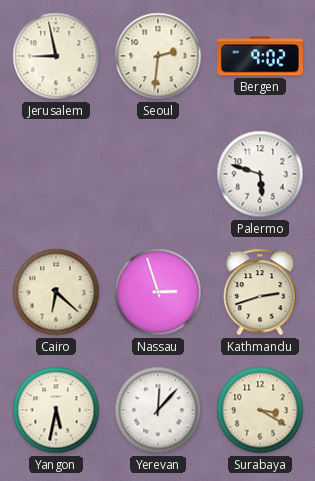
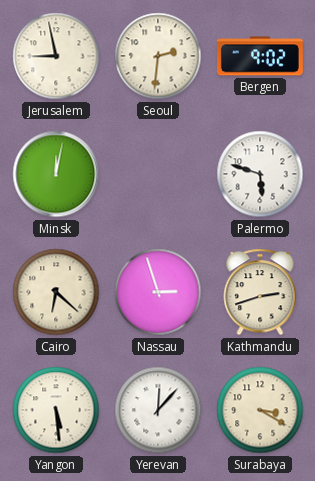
Minsk: none -> 12:02 (56, 174)
Yangon: 5:32 -> 5:29 (56, 410)
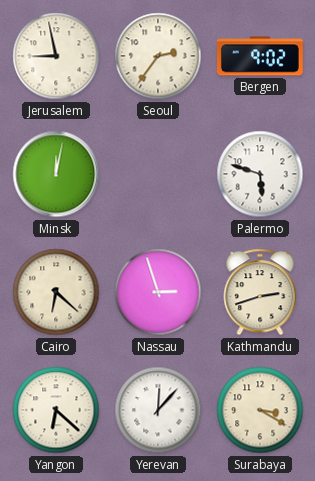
Seoul: 2:31 -> 2:36 (158, 56)
Yangon: 5:29 -> 6:22 (56, 410)
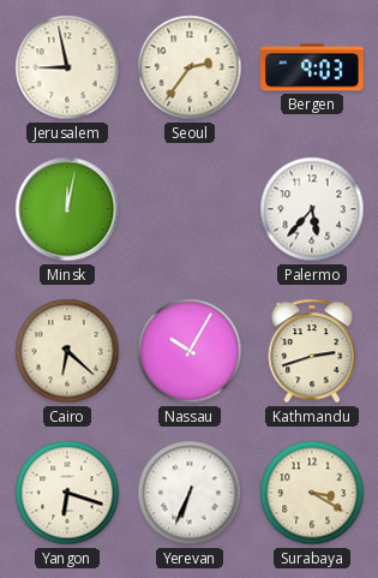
Bergen: 9:02 -> 9:03 (312, 67)
Palermo: 5:48 -> 5:37 (312, 209)
Nassau: 2:57 -> 10:05 (190, 351)
Yangon: 6:22 -> 6:18 (67, 493)
Yerevan: 12:07 -> 6:34 (190, 493)
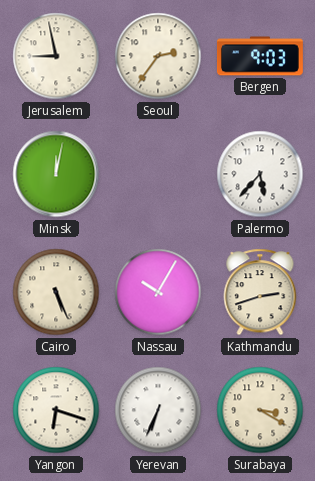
Cairo: 6:22 -> 5:26 (56, 292)
